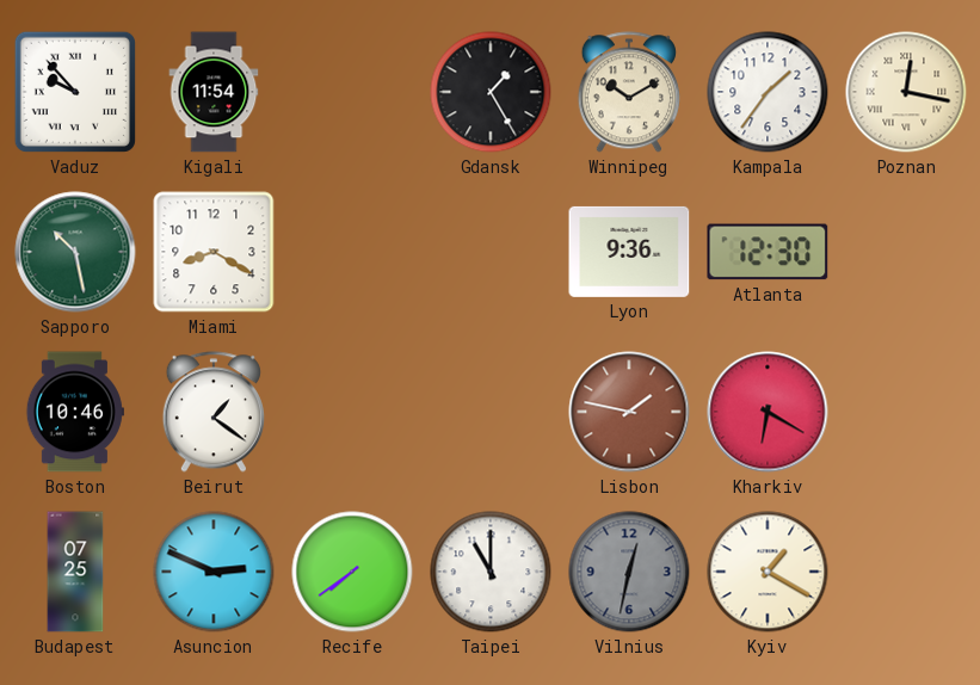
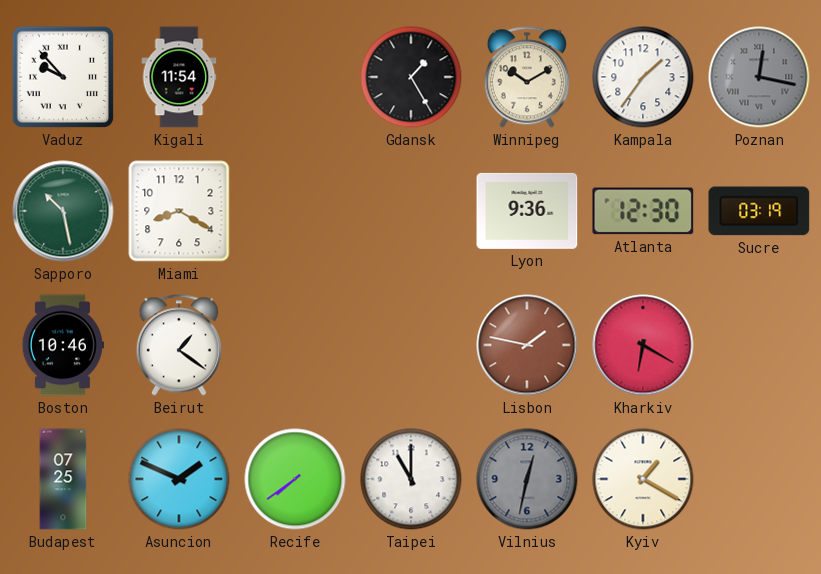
Poznan dial: cream -> grey (759, 77)
Sucre: none -> 03:19 (759, 211)
Asuncion: 2:49 -> 1:49 (179, 479)
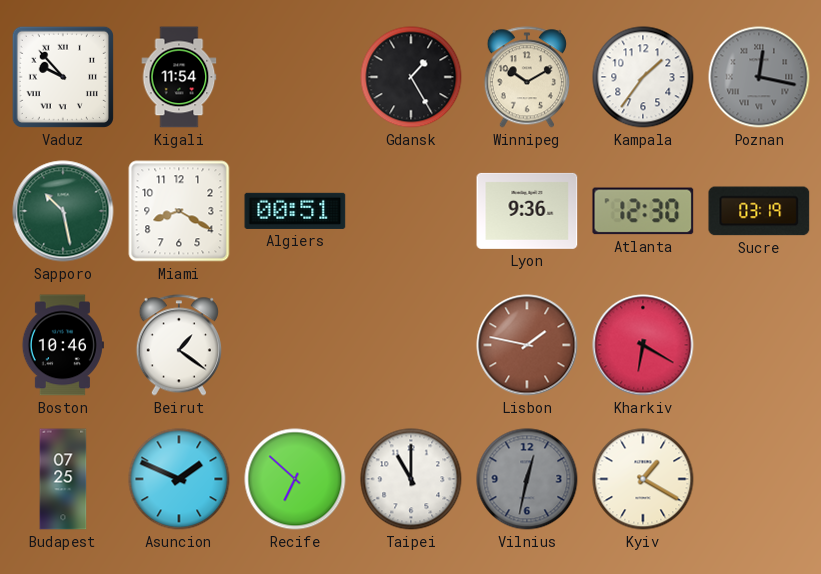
Algiers: none -> 00:51 (295, 211)
Recife: 7:39 -> 6:52 (295, 479)
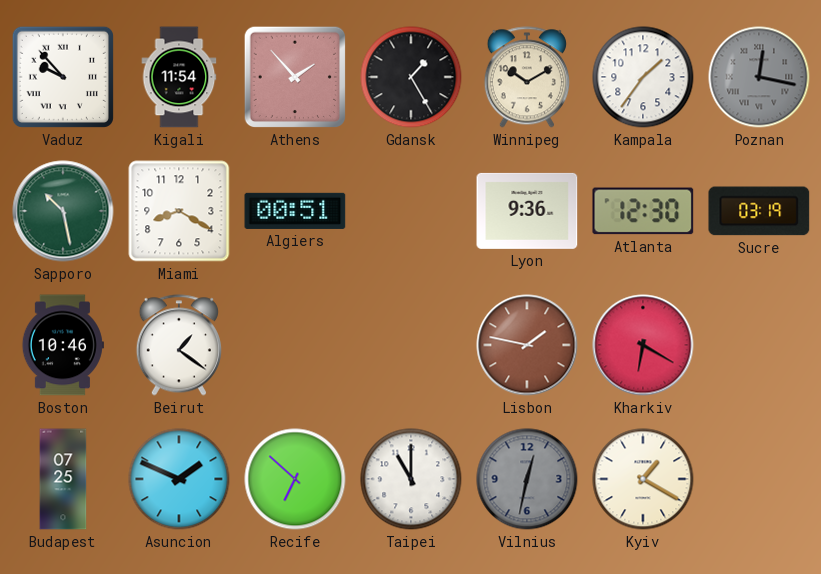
Athens: none -> 1:53 (295, 77)
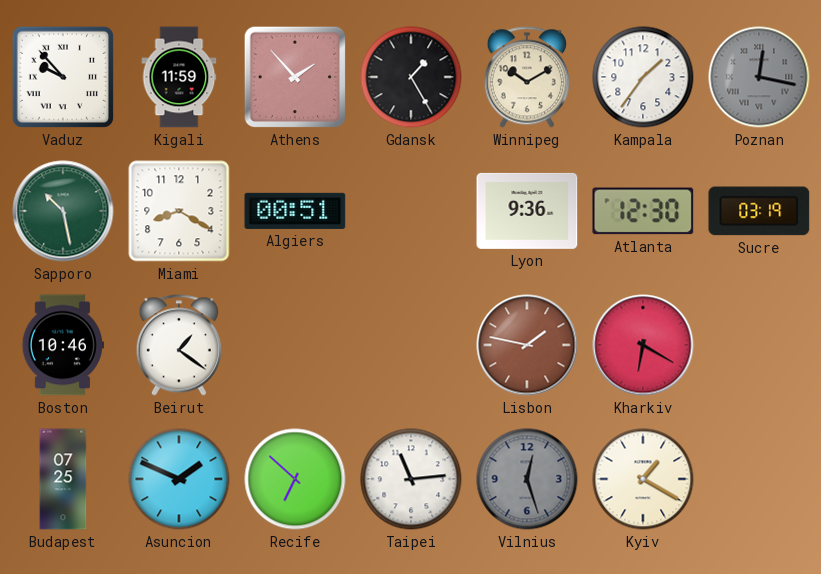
Kigali: 11:54 -> 11:59 (179, 77)
Taipei: 11:00 -> 11:14 (411, 479)
Vilnius: 12:32 -> 12:27 (527, 479)
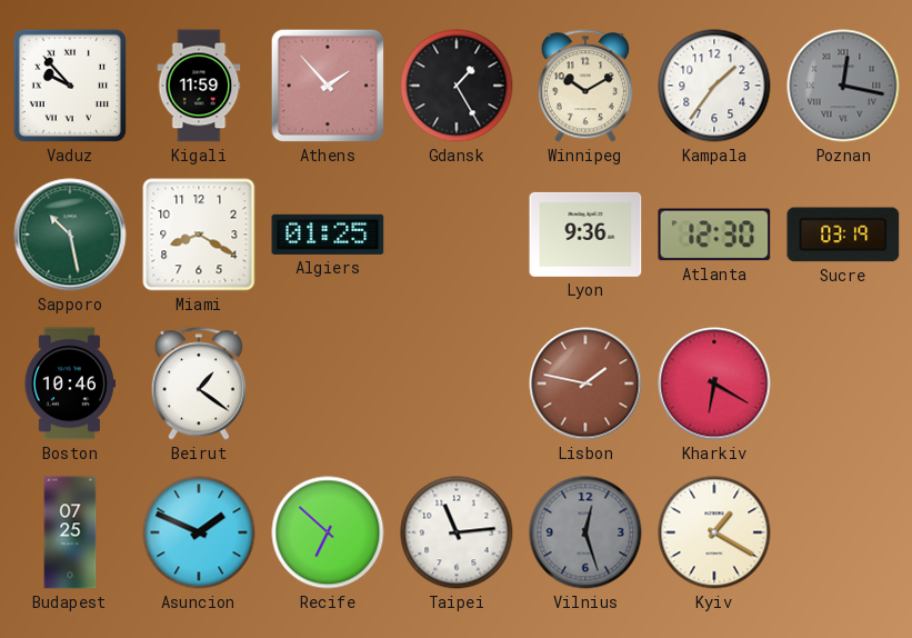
Algiers: 00:51 -> 01:25 (328, 235)
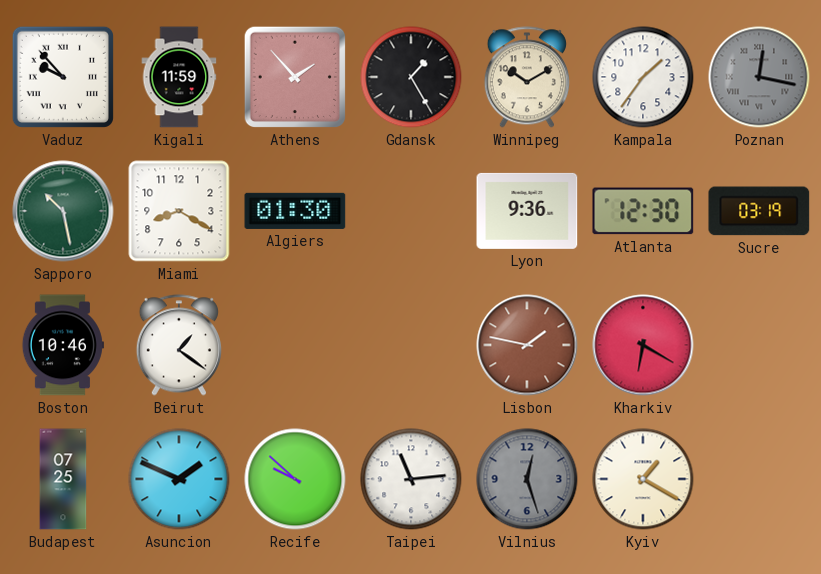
Algiers: 01:25 -> 01:30 (295, 211)
Recife: 6:52 -> 9:52 (295, 479)
